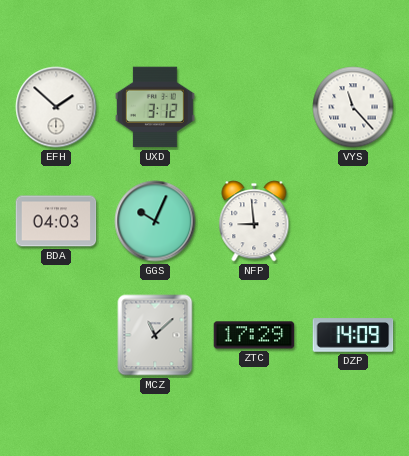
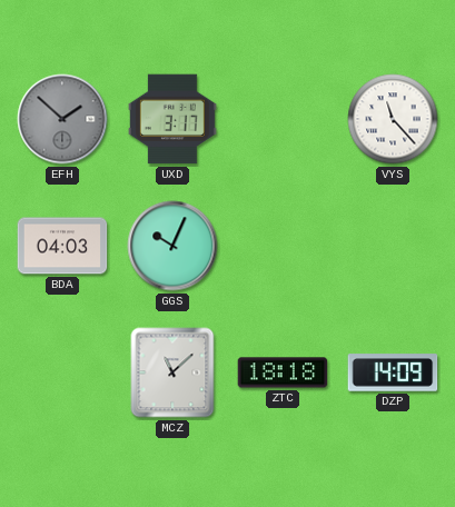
EFH dial: white -> grey (62, 119)
UXD: 3:12 -> 3:17 (172, 119)
NFP: 8:59 -> none (254, 221)
ZTC: 17:29 -> 18:18 (283, 372)
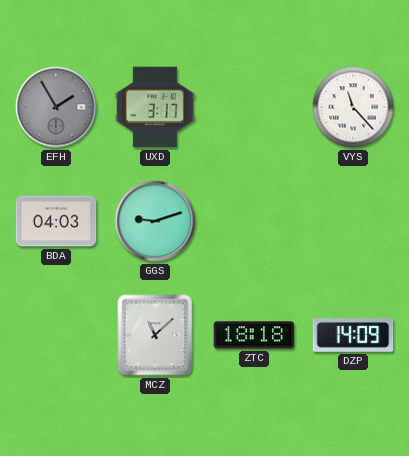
EFH: 1:52 -> 1:55 (56, 107)
GGS: 10:04 -> 9:12 (155, 221)
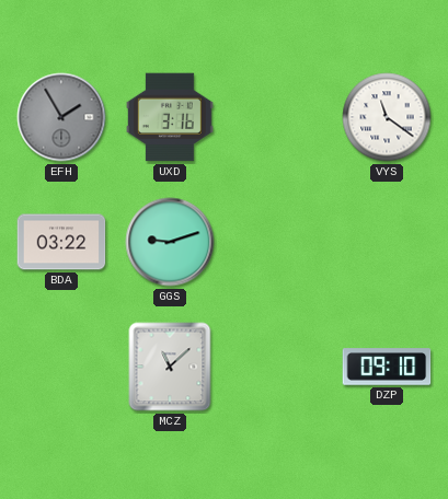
UXD: 3:17 -> 3:16 (170, 117)
VYS: 11:23 -> 11:21 (387, 117)
BDA: 04:03 -> 03:22 (61, 242)
ZTC: 18:18 -> none (254, 335)
DZP: 14:09 -> 09:10 (387, 367)
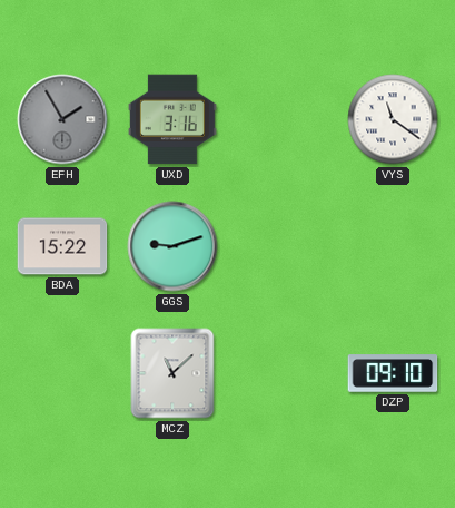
BDA: 03:22 -> 15:22 (62, 246)
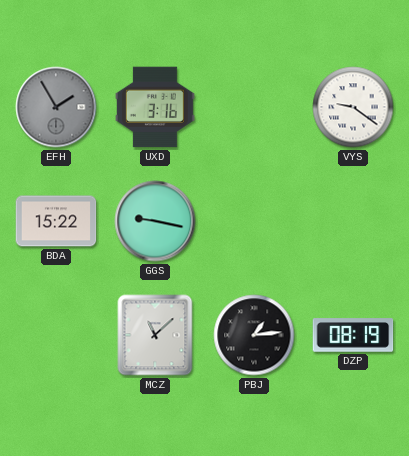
VYS: 11:21 -> 9:21 (353, 107)
GGS: 9:12 -> 9:17 (155, 221)
PBJ: none -> 1:14 (254, 335)
DZP: 09:10 -> 08:19 (353, 335)
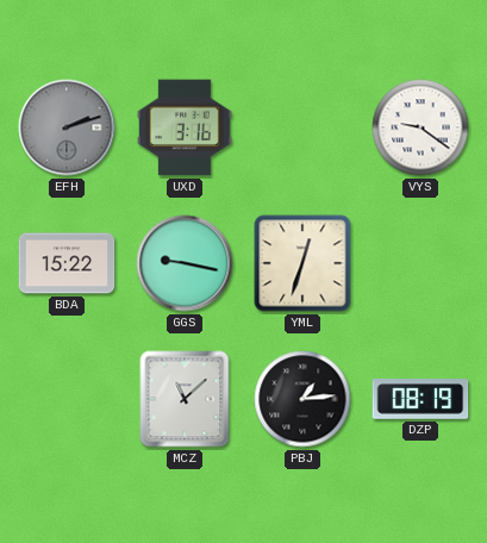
EFH: 1:55 -> 2:12 (67, 127)
YML: none -> 12:33 (302, 263)
